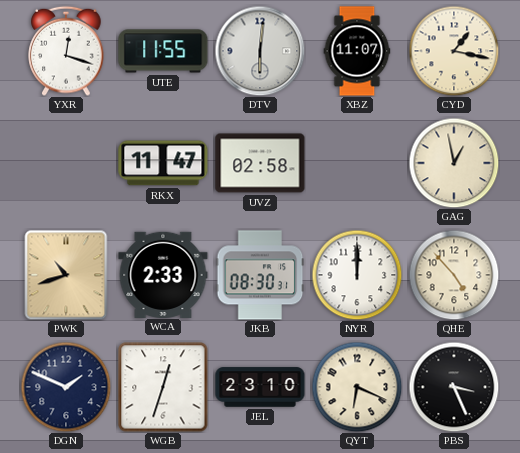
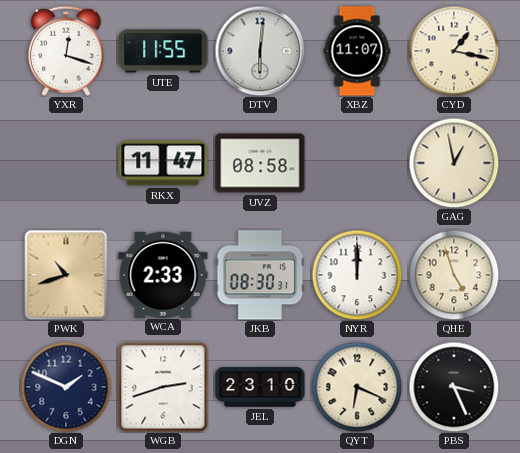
UVZ: 02:58 -> 08:58 (260, 163)
QHE: 4:53 -> 4:57 (454, 275)
WGB: 12:33 -> 2:42 (163, 387)
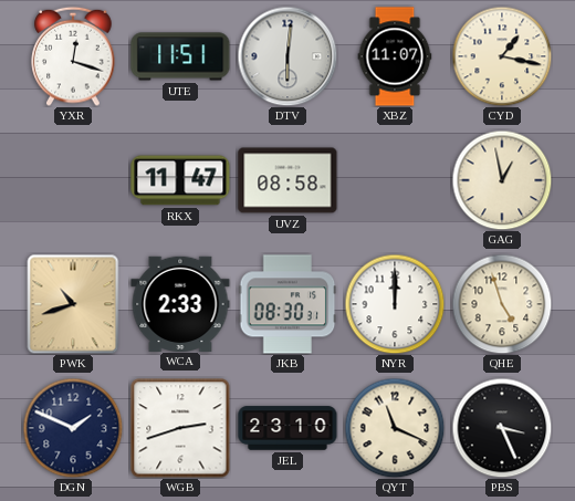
UTE: 11:55 -> 11:51 (180, 56)
QYT: 6:19 -> 11:19 (395, 428)
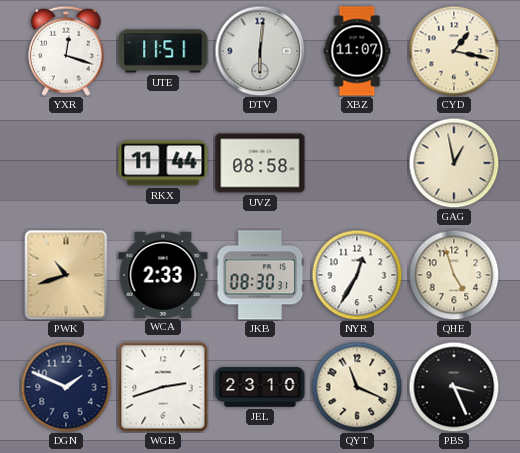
RKX: 11:47 -> 11:44 (163, 163)
NYR: 12:00 -> 12:35 (357, 275)
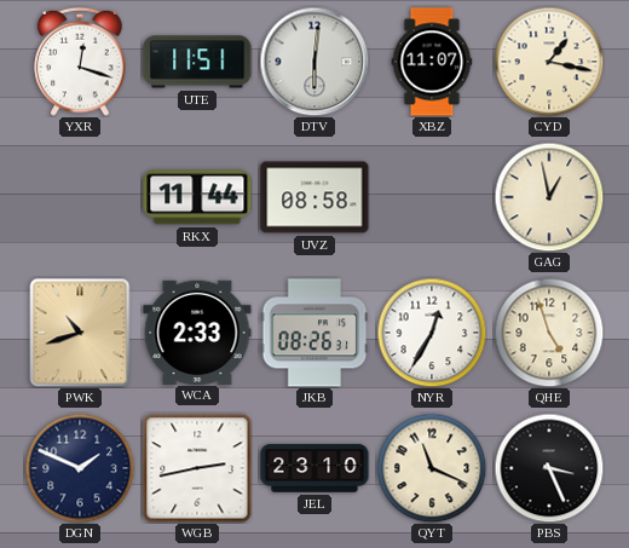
JKB: 08:30 -> 08:26 (314, 333)
WGB: 2:42 -> 2:43 (197, 468)
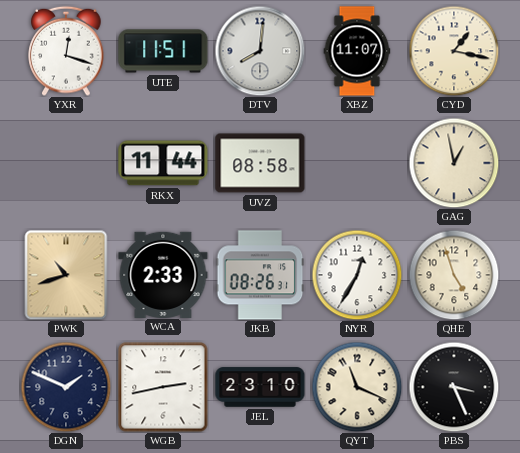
DTV: 6:01 -> 8:01 (260, 51)
